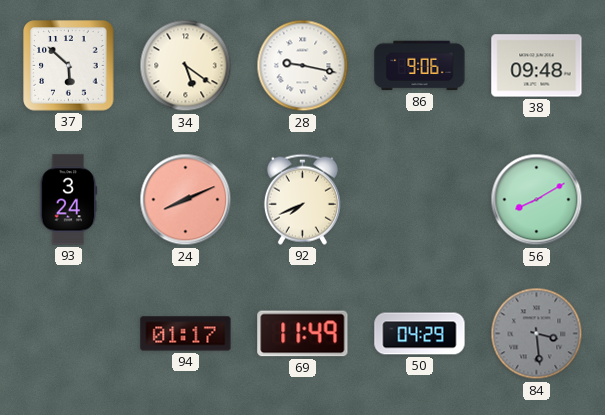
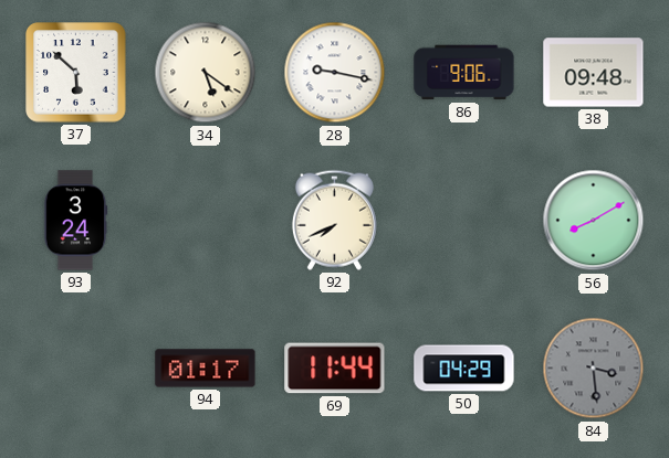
24: 8:11 -> none (186, 200)
69: 11:49 -> 11:44 (335, 369)
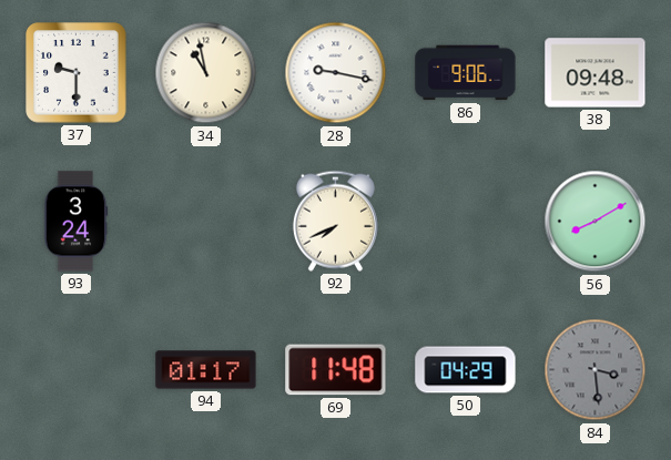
37: 5:52 -> 9:30 (77, 73)
34: 5:21 -> 10:58 (206, 73)
69: 11:44 -> 11:48 (336, 370)
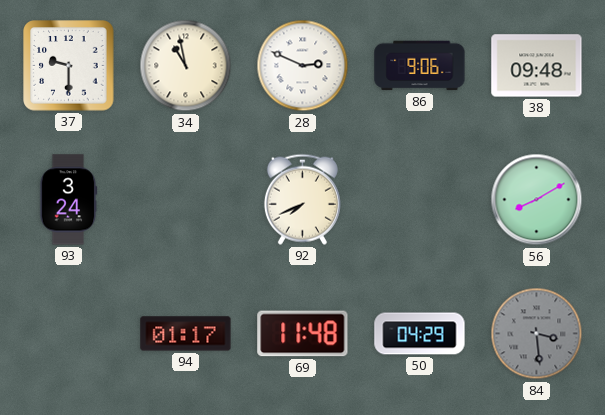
28: 9:17 -> 2:49 (303, 66)
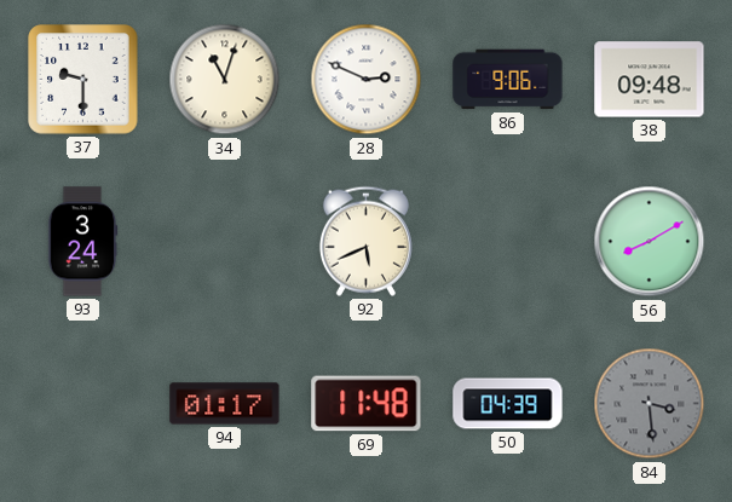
34: 10:58 -> 11:03 (225, 80)
92: 7:41 -> 5:41 (365, 241)
50: 04:29 -> 04:39 (508, 404)
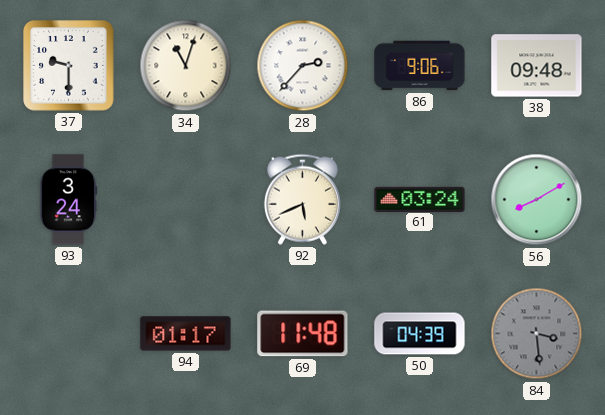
28: 2:49 -> 2:37 (303, 66)
61: none -> 03:24 (420, 199)
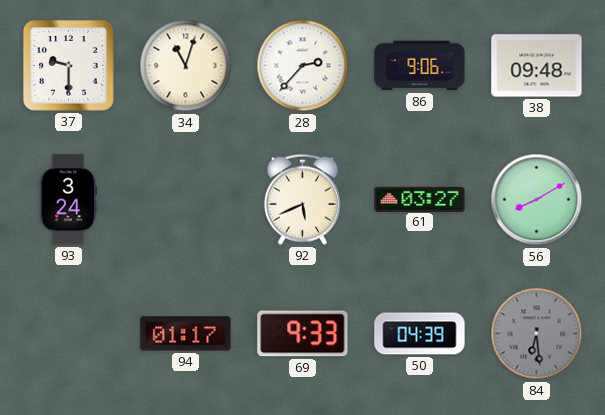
61: 03:24 -> 03:27 (420, 199)
69: 11:48 -> 9:33 (303, 334)
84: 3:29 -> 6:29 (537, 334)
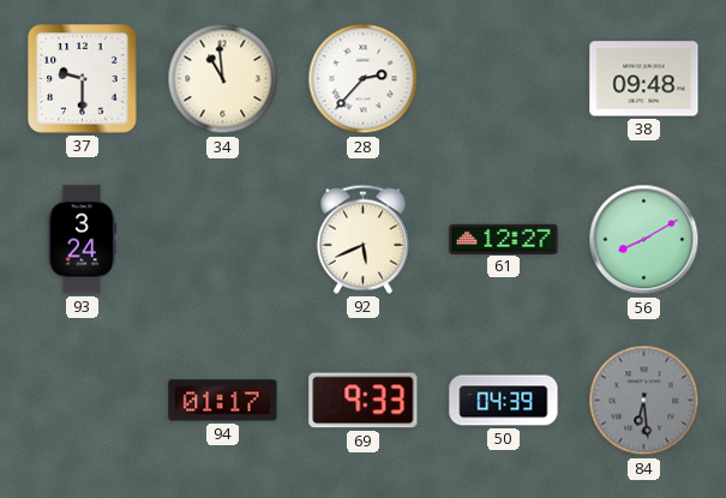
34: 11:03 -> 10:59 (223, 79)
86: 9:06 -> none (420, 66)
61: 03:27 -> 12:27 (504, 239)
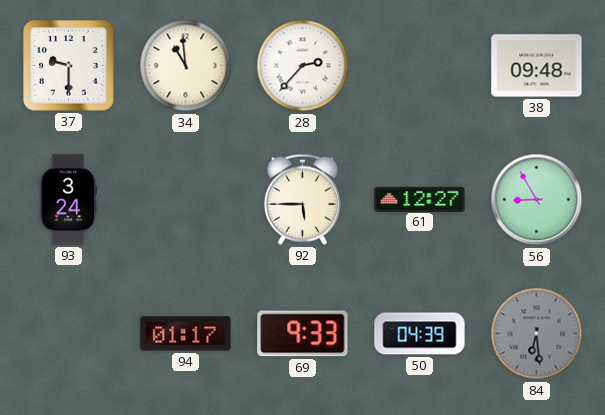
92: 5:41 -> 5:45 (302, 199)
56: 8:10 -> 8:55 (537, 200)
